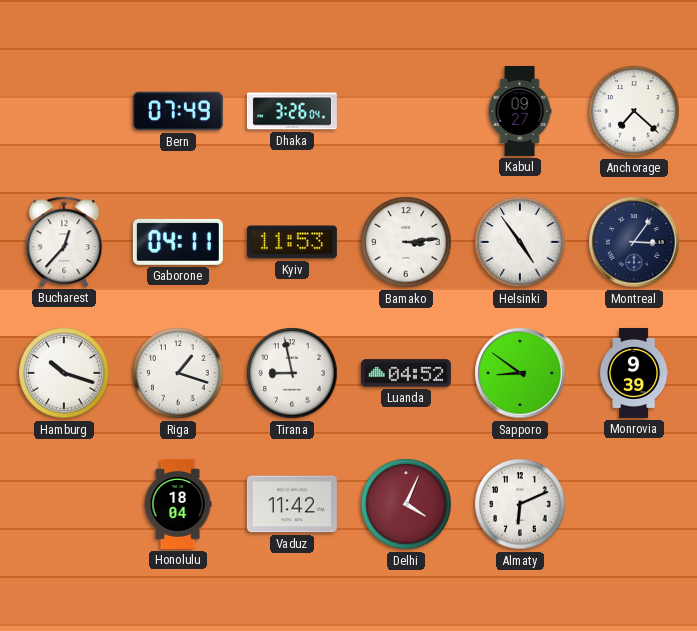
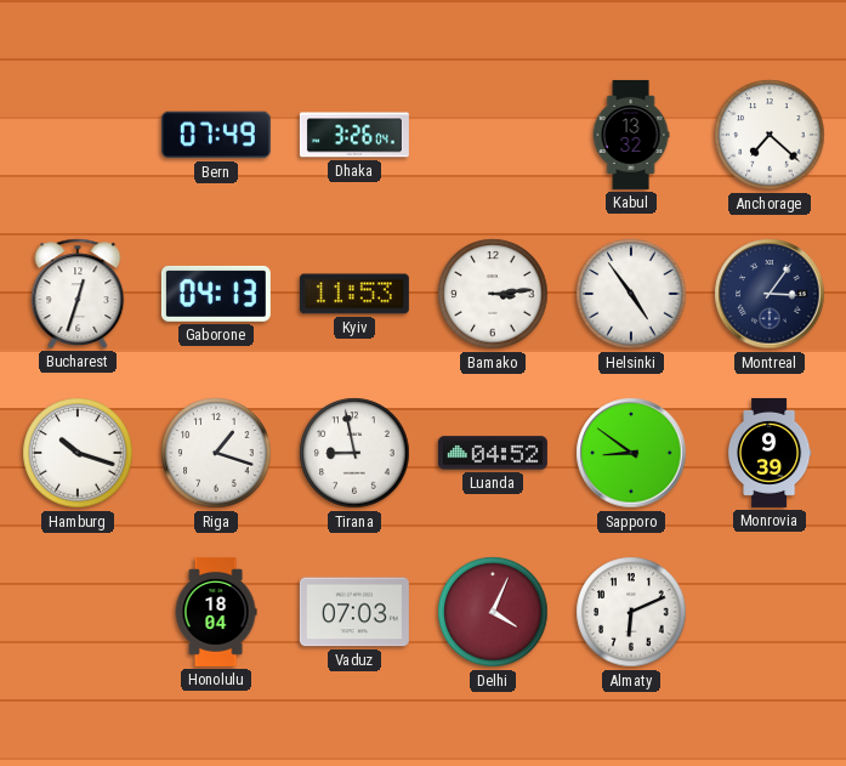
Kabul: 09:27 -> 13:32 (631, 135)
Bucharest: 12:37 -> 12:33 (78, 294)
Gaborone: 04:11 -> 04:13 (216, 294)
Vaduz: 11:42 -> 07:03 (354, 612)
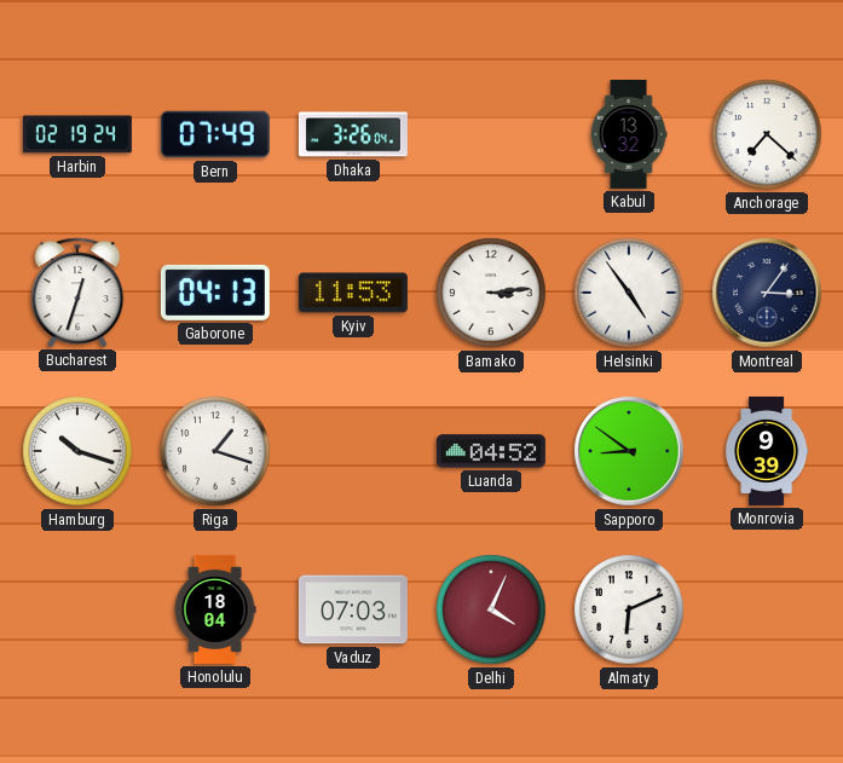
Harbin: none -> 02:19 (77, 134)
Tirana: 8:58 -> none (354, 453)
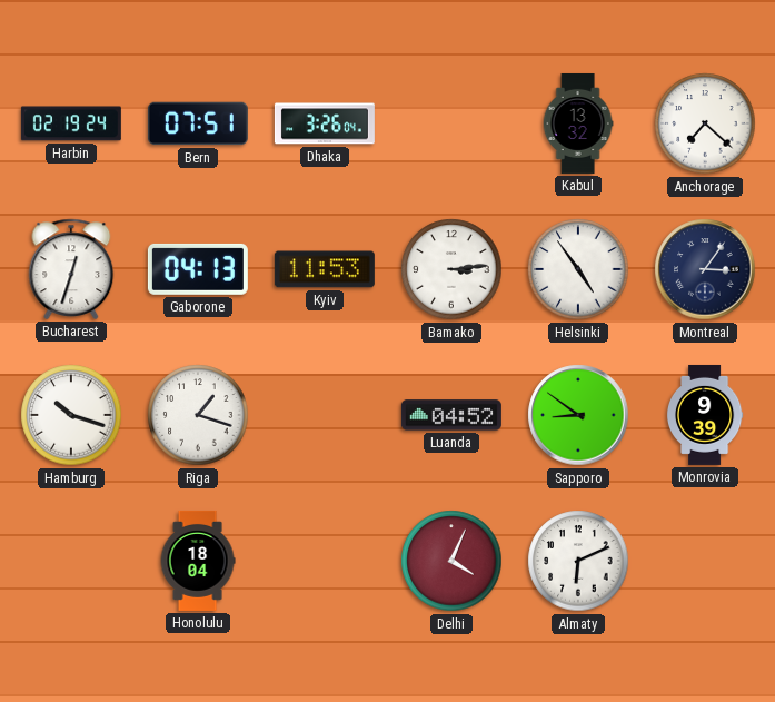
Bern: 07:49 -> 07:51 (198, 123)
Vaduz: 07:03 -> none (353, 609)
